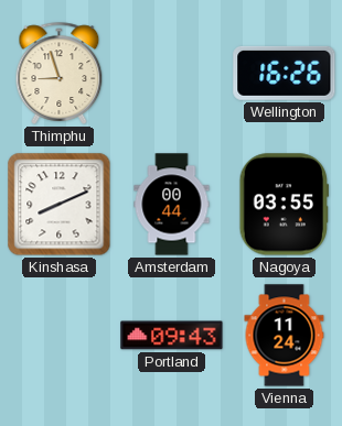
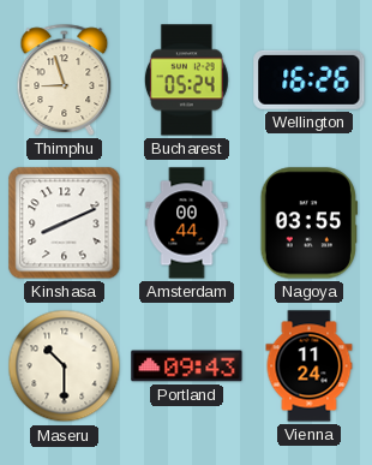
Bucharest: none -> 05:24 (186, 81)
Maseru: none -> 10:30 (65, 366)
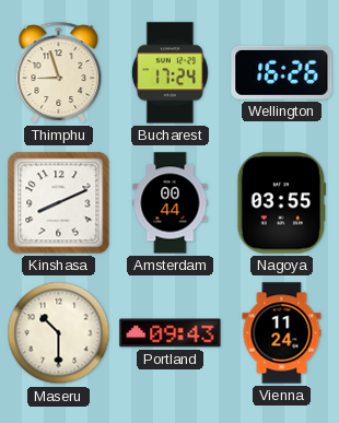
Bucharest: 05:24 -> 17:24 (169, 73)
